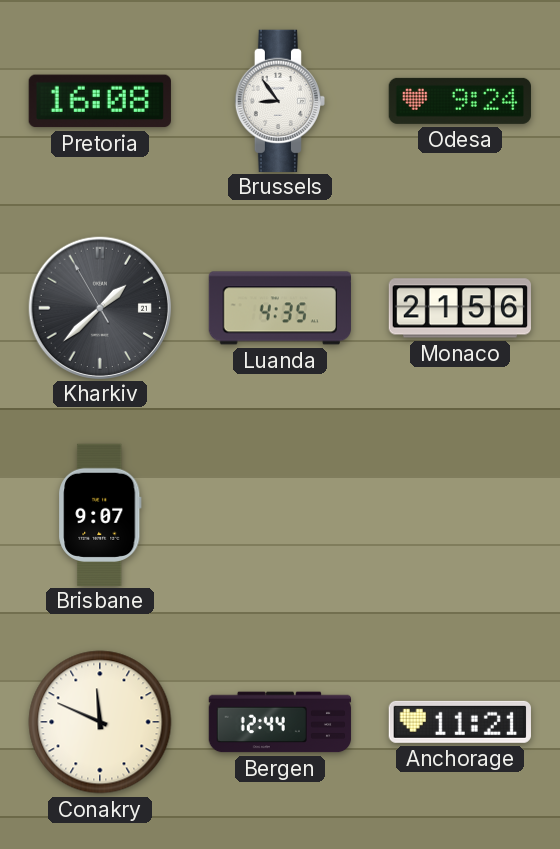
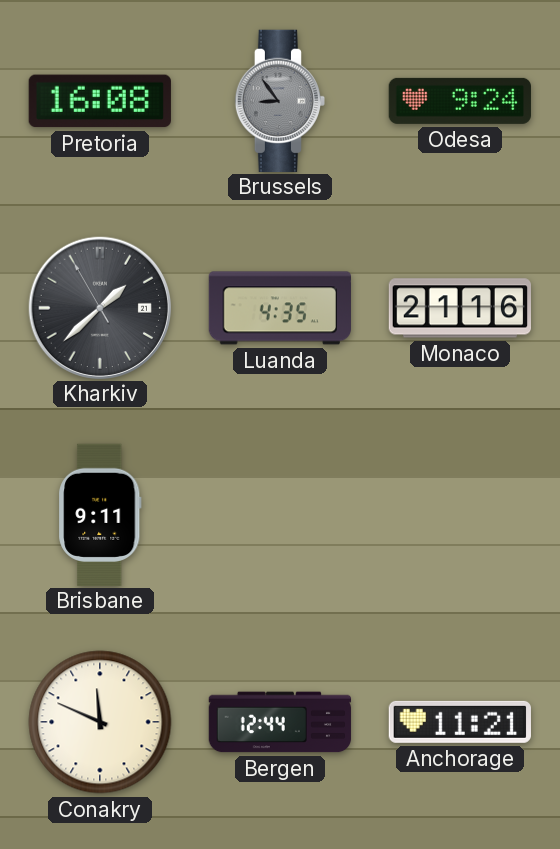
Brussels dial: white -> grey (279, 100)
Monaco: 21:56 -> 21:16 (459, 308)
Brisbane: 9:07 -> 9:11 (100, 514)
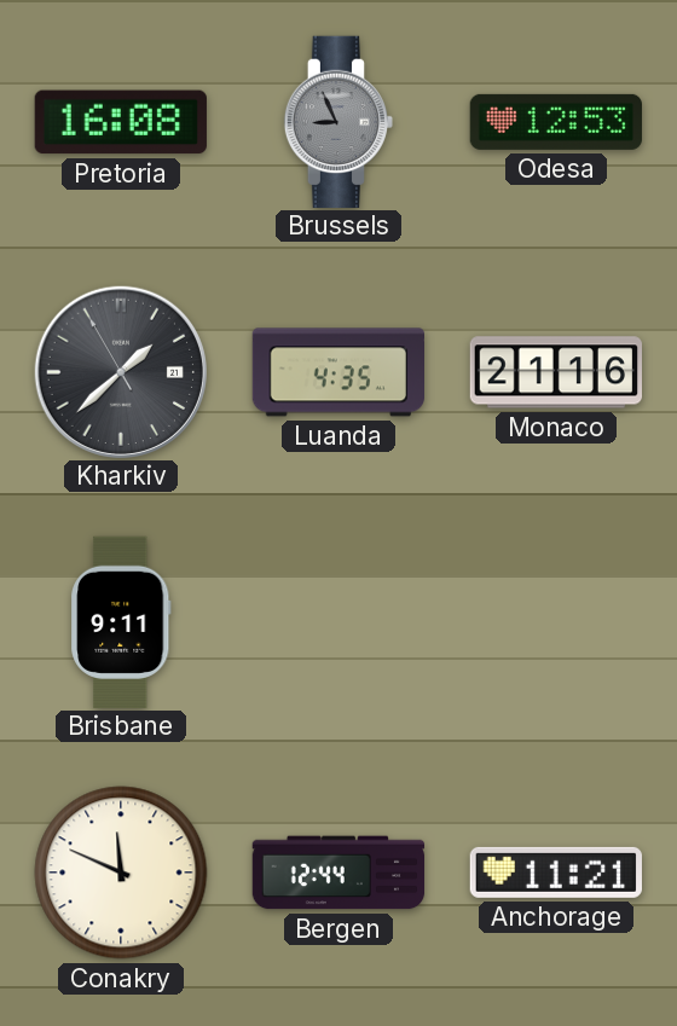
Brussels: 8:54 -> 8:56 (337, 121)
Odesa: 9:24 -> 12:53 (555, 122)
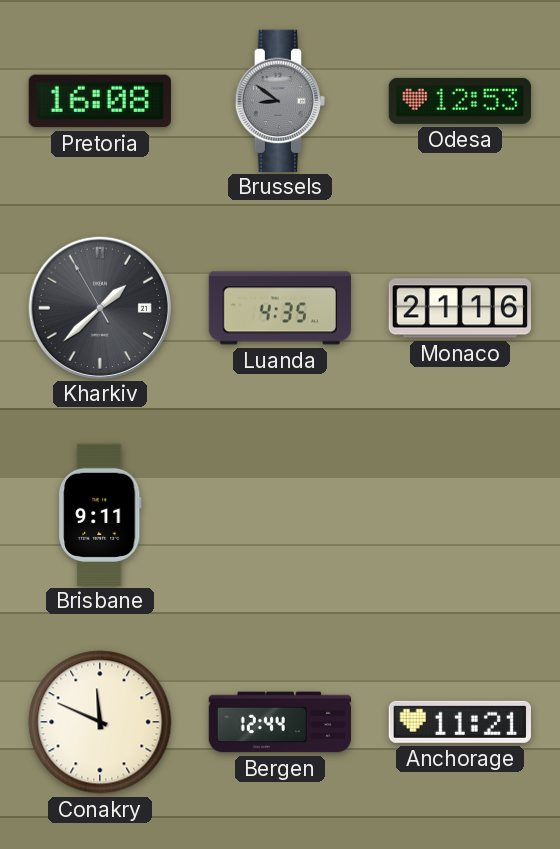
Brussels: 8:56 -> 8:51 (279, 100)
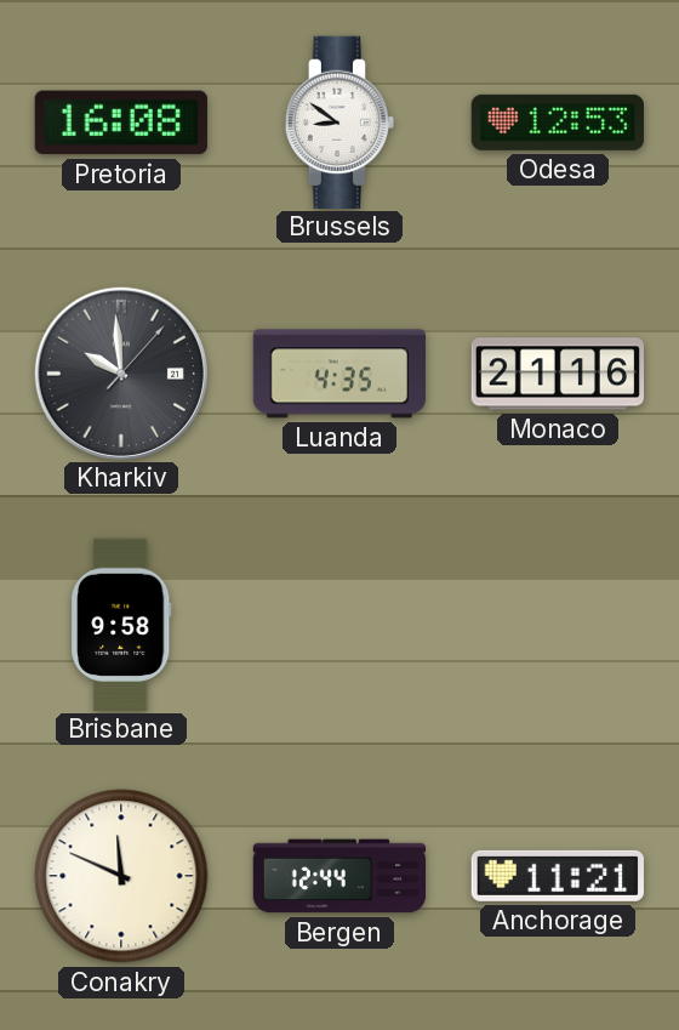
Brussels dial: grey -> white (338, 121)
Kharkiv: 1:37 -> 9:59 (120, 372)
Brisbane: 9:11 -> 9:58 (121, 624)
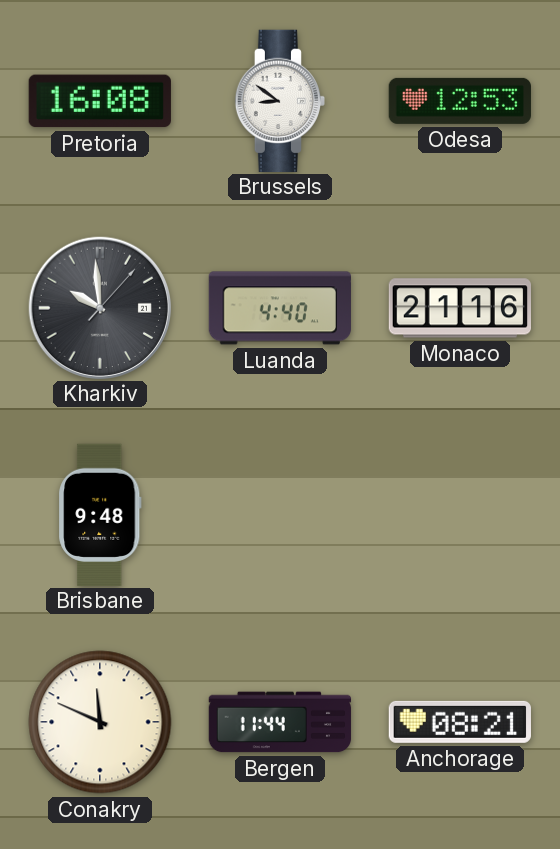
Luanda: 4:35 -> 4:40 (279, 308)
Brisbane: 9:58 -> 9:48 (100, 514)
Bergen: 12:44 -> 11:44 (280, 722)
Anchorage: 11:21 -> 08:21 (460, 722)
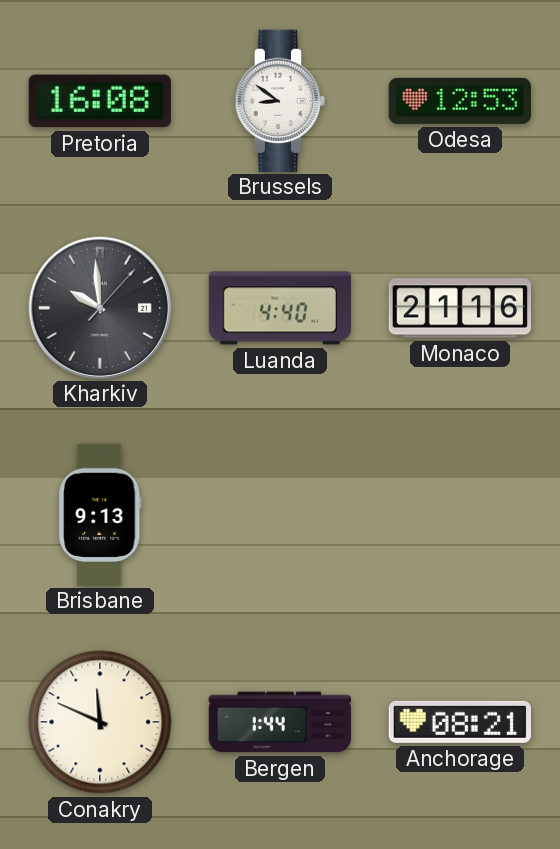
Brisbane: 9:48 -> 9:13 (100, 514)
Bergen: 11:44 -> 1:44 (280, 722)
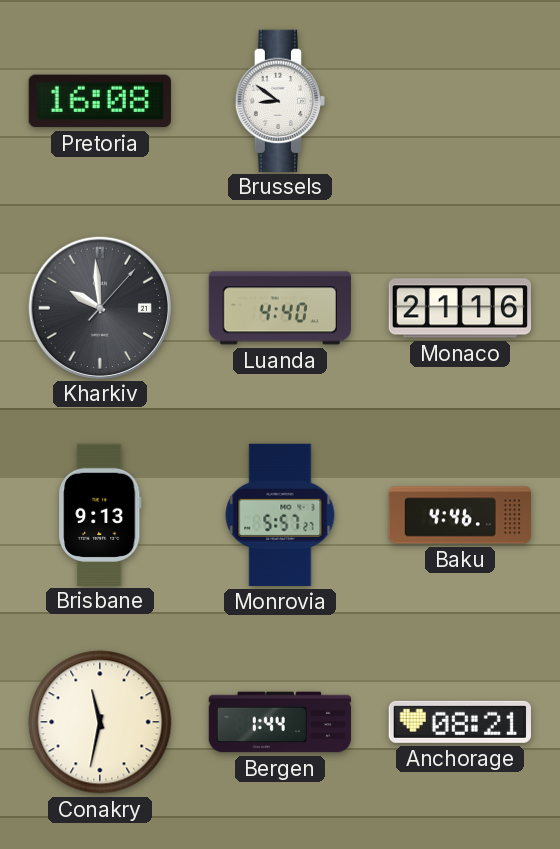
Odesa: 12:53 -> none (459, 101)
Monrovia: none -> 5:57 (280, 515)
Baku: none -> 4:46 (459, 515)
Conakry: 11:49 -> 11:32 (100, 722)
